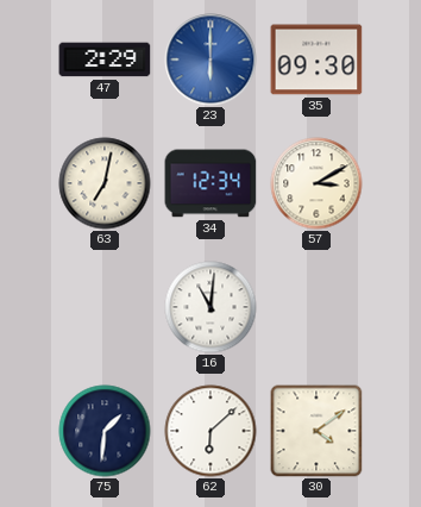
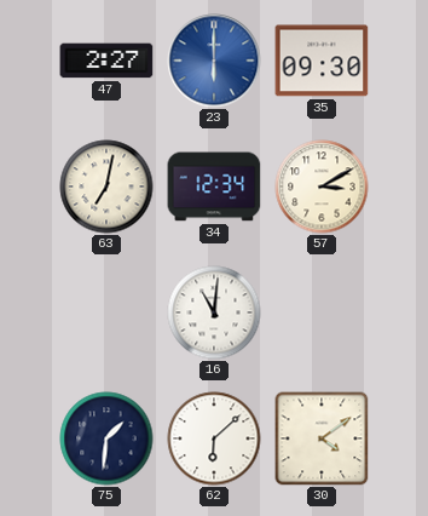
47: 2:29 -> 2:27 (106, 61)
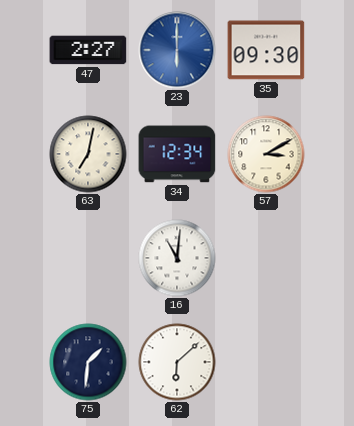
30: 4:09 -> none (322, 438)
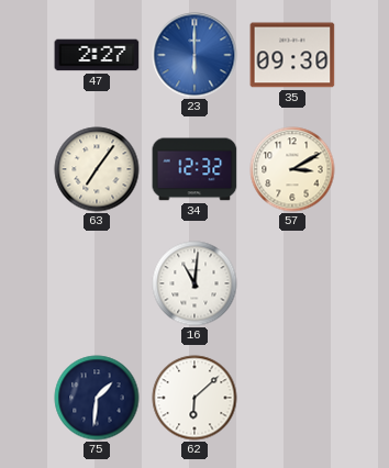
63: 7:02 -> 7:06 (97, 169)
34: 12:34 -> 12:32 (194, 169)
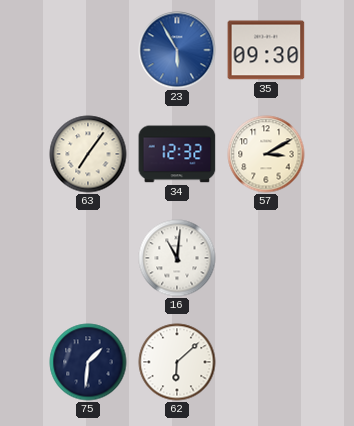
47: 2:27 -> none (97, 55)
23: 6:00 -> 5:55 (177, 50)
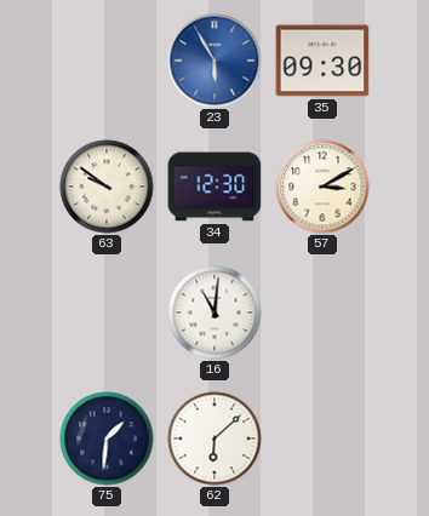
63: 7:06 -> 9:51 (107, 187)
34: 12:32 -> 12:30 (215, 187)
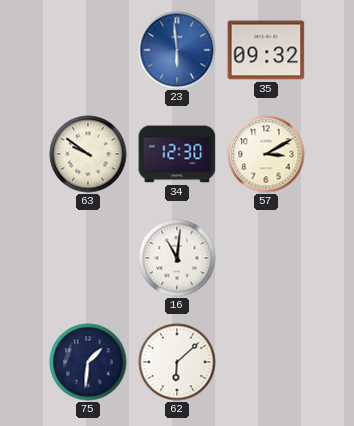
23: 5:55 -> 5:59 (177, 50)
35: 09:30 -> 09:32 (266, 50)
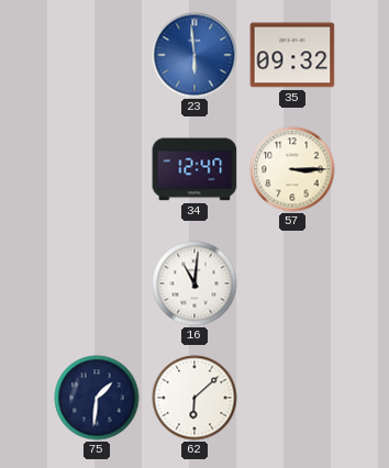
63: 9:51 -> none (88, 154)
34: 12:30 -> 12:47 (194, 169)
57: 3:10 -> 3:15 (292, 169)
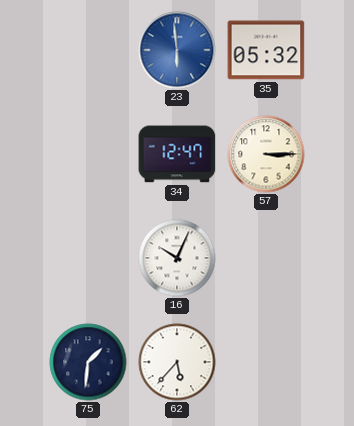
35: 09:32 -> 05:32 (266, 50)
16: 11:01 -> 10:04 (177, 258)
62: 6:08 -> 5:37 (177, 362)
